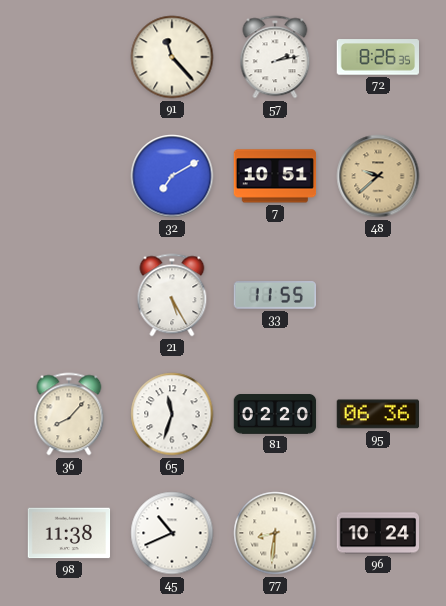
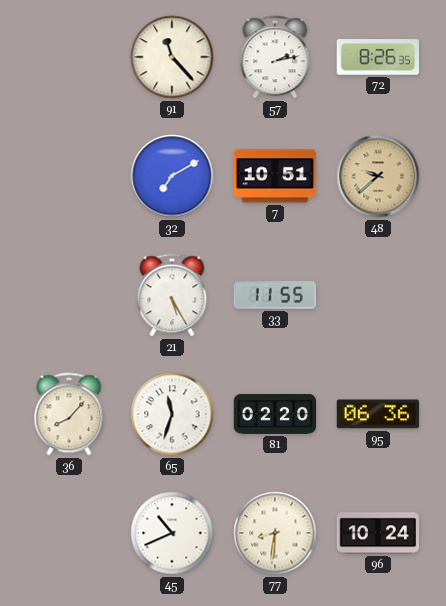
98: 11:38 -> none (69, 533)
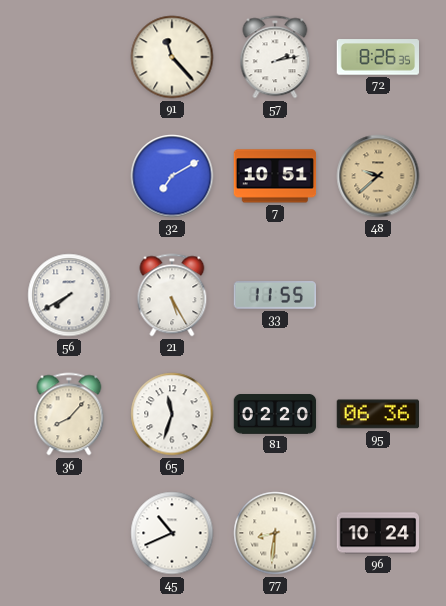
56: none -> 7:40 (69, 295)
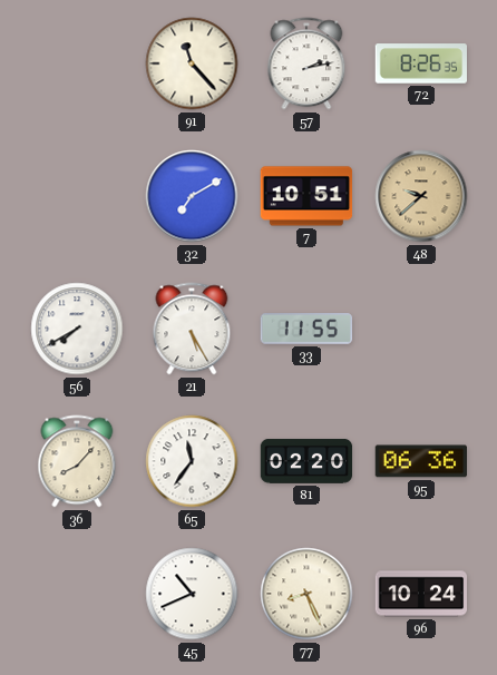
65: 11:33 -> 11:36 (192, 461)
77: 8:31 -> 8:26 (306, 594)
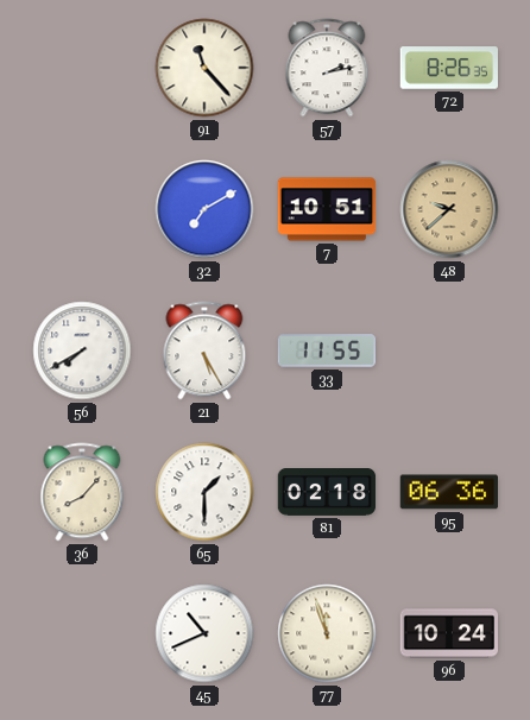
65: 11:36 -> 1:30 (204, 492)
81: 02:20 -> 02:18 (327, 493)
77: 8:26 -> 11:57 (327, 633)
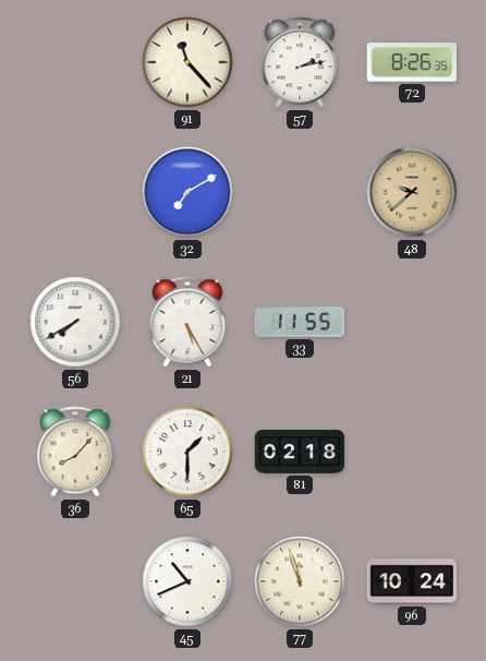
7: 10:51 -> none (327, 209)
95: 06:36 -> none (448, 492)
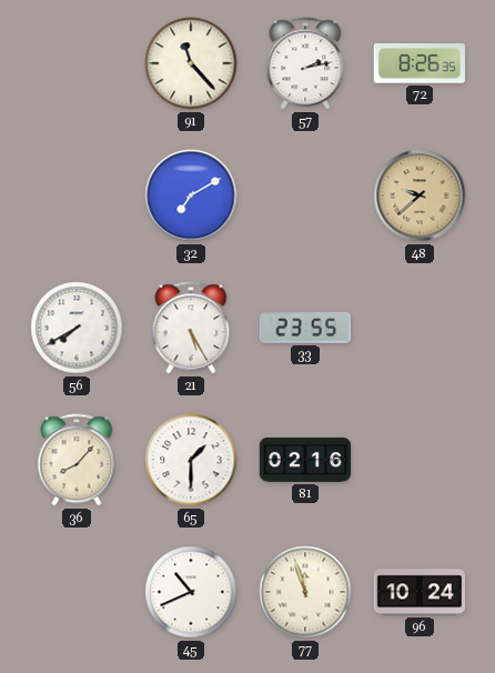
33: 11:55 -> 23:55 (304, 329)
81: 02:18 -> 02:16 (305, 461)
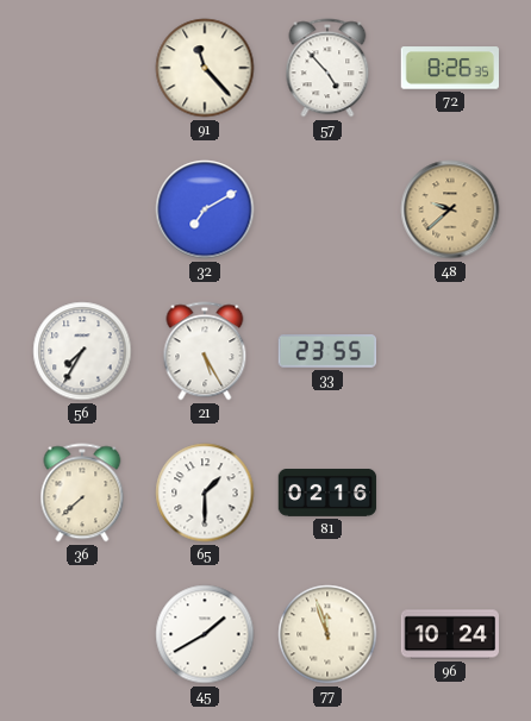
57: 2:13 -> 4:53 (327, 68)
56: 7:40 -> 7:35 (82, 351)
36: 8:07 -> 7:38 (82, 493)
45: 10:41 -> 1:40 (205, 634)
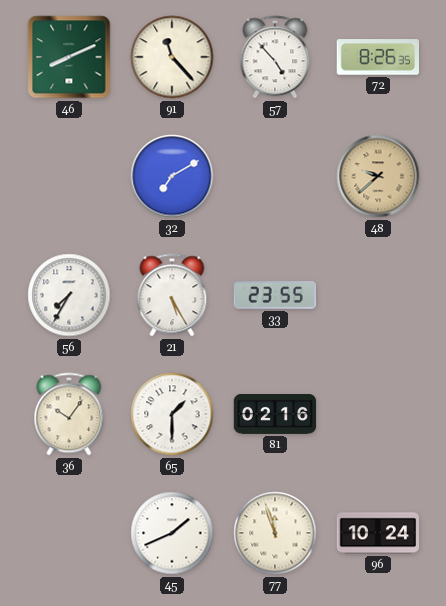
46: none -> 8:11 (69, 57)
36: 7:38 -> 10:06 (69, 414)
45: 1:40 -> 1:41 (172, 533)
